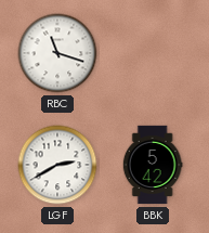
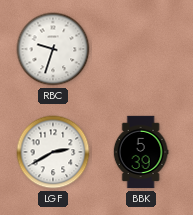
RBC: 11:18 -> 9:33 (53, 49)
BBK: 5:42 -> 5:39 (141, 152)
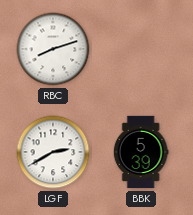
RBC: 9:33 -> 8:12 (53, 49)
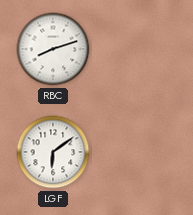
LGF: 2:40 -> 6:09 (53, 152)
BBK: 5:39 -> none (141, 152)
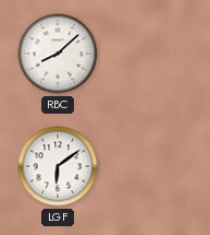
RBC: 8:12 -> 8:08 (58, 54)
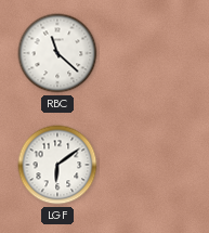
RBC: 8:08 -> 11:22 (57, 53)
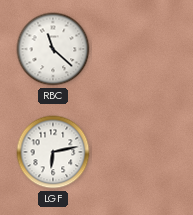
LGF: 6:09 -> 6:13 (53, 152)
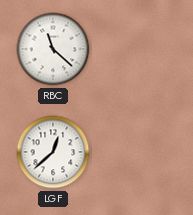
LGF: 6:13 -> 12:38 (53, 152)
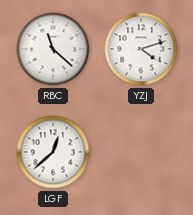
YZJ: none -> 4:12 (141, 49)
